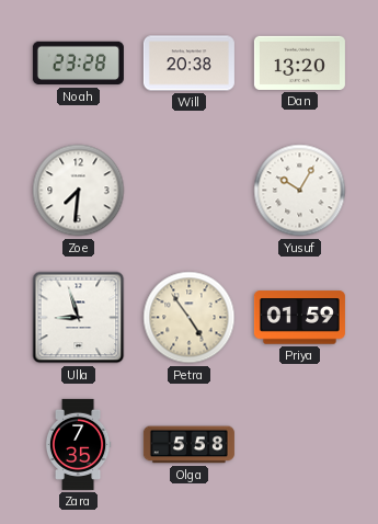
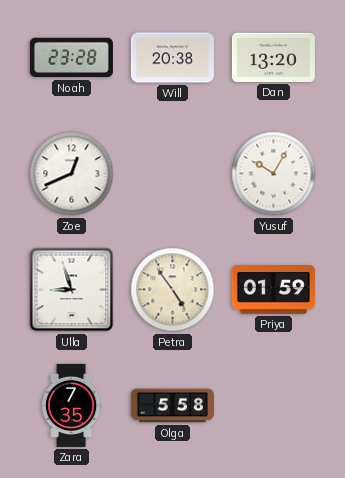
Zoe: 7:31 -> 12:41 (72, 174)
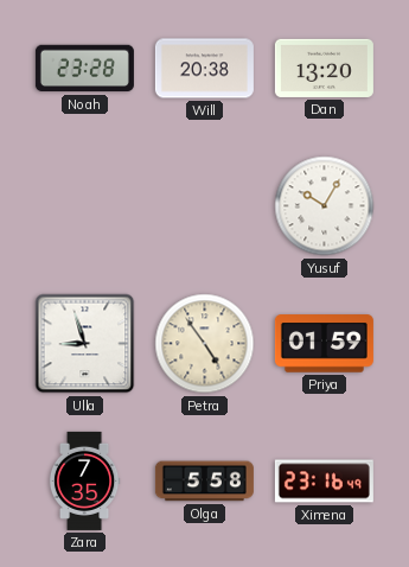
Zoe: 12:41 -> none (72, 174)
Ximena: none -> 23:16 (324, 482)
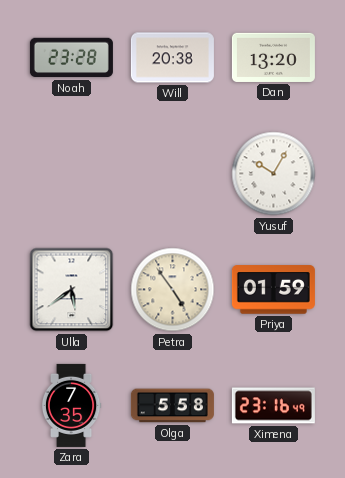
Ulla: 8:57 -> 5:39 (72, 290)
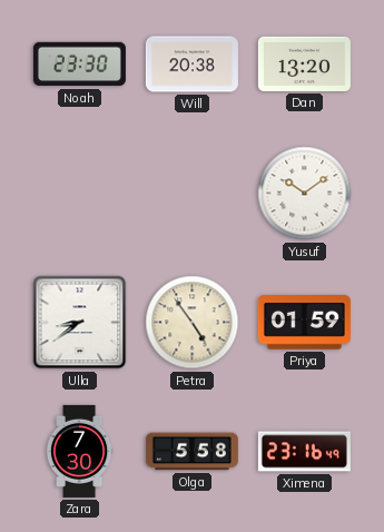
Noah: 23:28 -> 23:30 (79, 65)
Yusuf: 10:05 -> 10:09 (305, 194)
Ulla: 5:39 -> 8:39 (80, 323)
Zara: 7:35 -> 7:30 (79, 451)
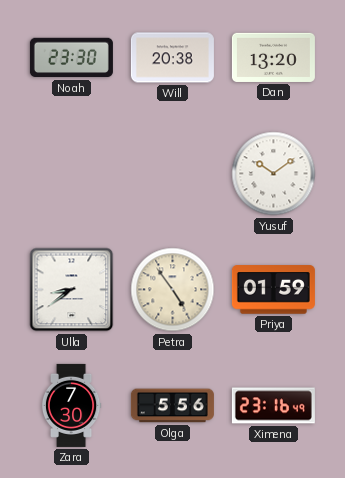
Olga: 5:58 -> 5:56 (172, 406)
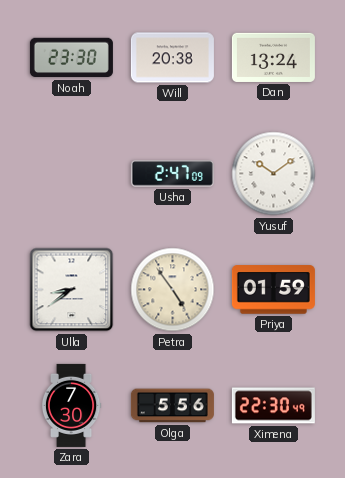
Dan: 13:20 -> 13:24 (273, 57)
Usha: none -> 2:47 (172, 174)
Ximena: 23:16 -> 22:30 (273, 406)
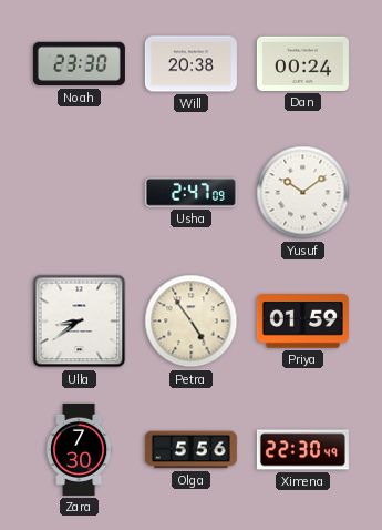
Dan: 13:24 -> 00:24 (302, 63)
